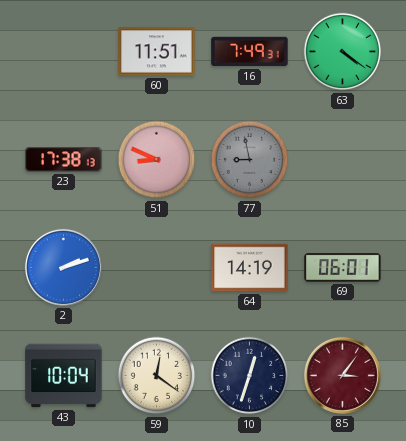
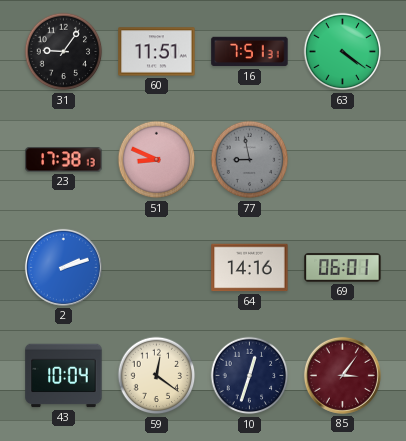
31: none -> 9:06 (64, 52)
16: 7:49 -> 7:51 (250, 52)
64: 14:19 -> 14:16 (250, 268)
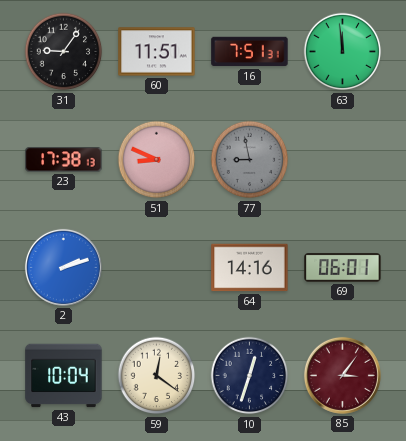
63: 4:21 -> 11:59 (343, 52)
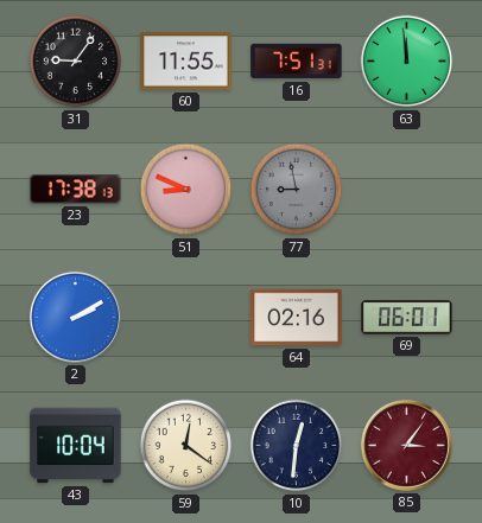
60: 11:51 -> 11:55 (186, 62)
2: 2:12 -> 2:10 (75, 317)
64: 14:16 -> 02:16 (297, 318)
10: 12:33 -> 12:31 (297, 446)
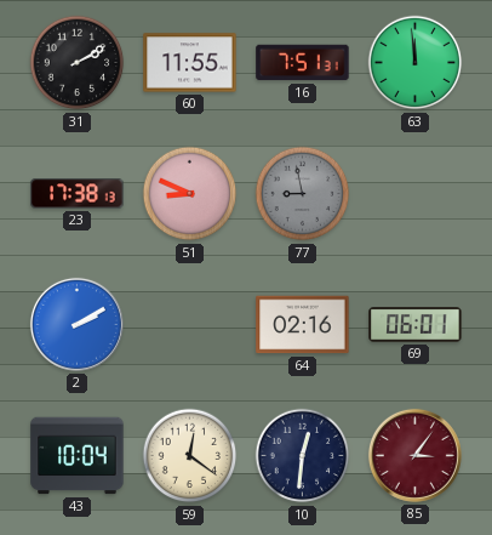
31: 9:06 -> 2:10 (78, 63)
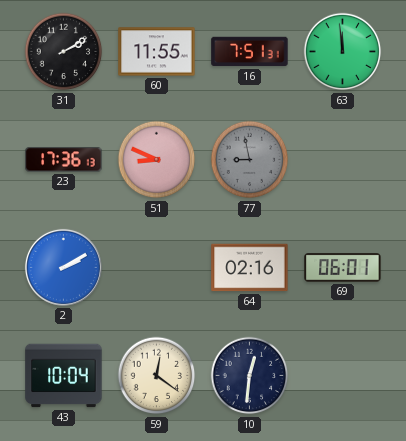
23: 17:38 -> 17:36 (64, 160)
85: 3:06 -> none (414, 455)
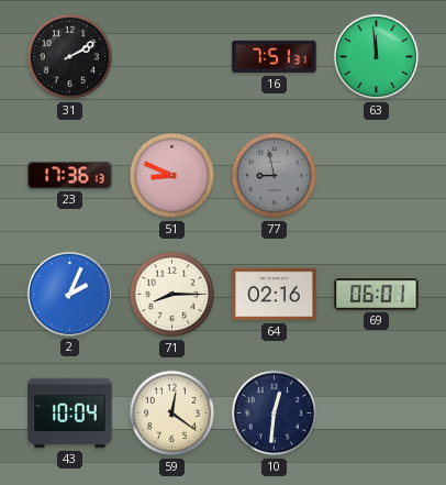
60: 11:55 -> none (157, 52)
2: 2:10 -> 2:04 (69, 294)
71: none -> 8:15 (172, 295)
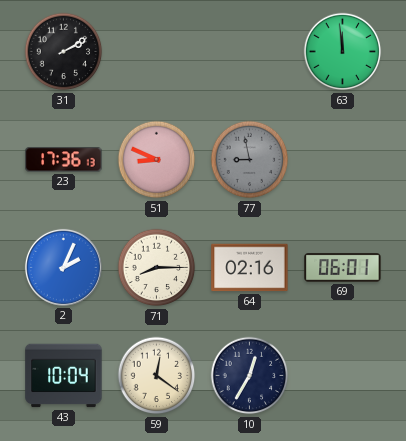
16: 7:51 -> none (275, 57)
10: 12:31 -> 12:35 (250, 376)
